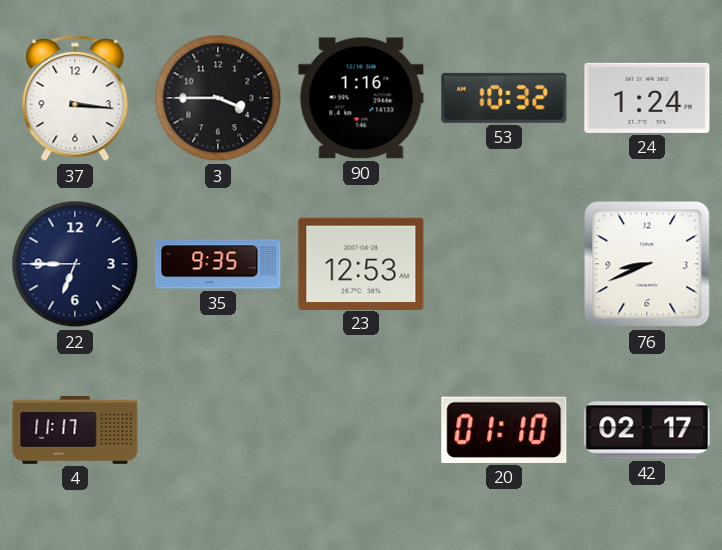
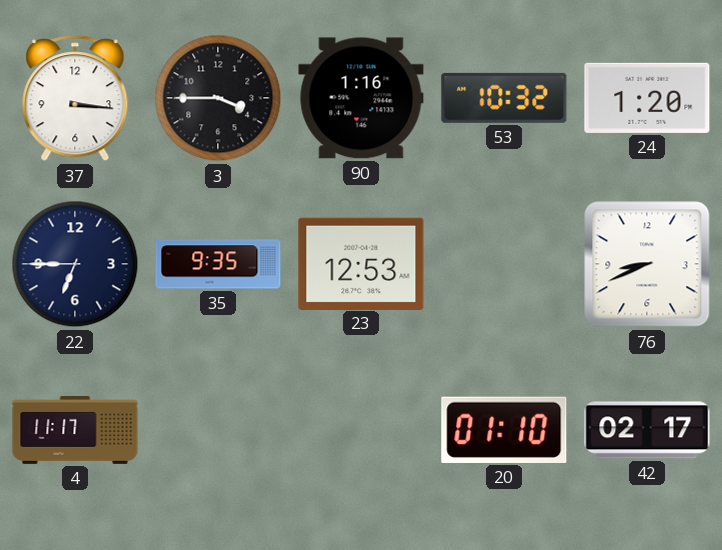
24: 1:24 -> 1:20 (647, 98)
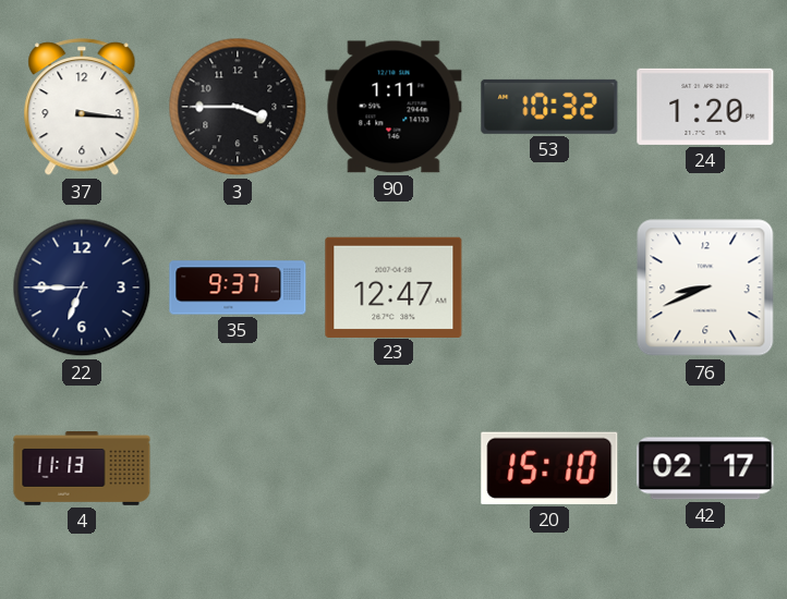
90: 1:16 -> 1:11 (393, 107)
35: 9:35 -> 9:37 (238, 288)
23: 12:53 -> 12:47 (393, 286)
4: 11:17 -> 11:13 (82, 469)
20: 01:10 -> 15:10 (549, 468)
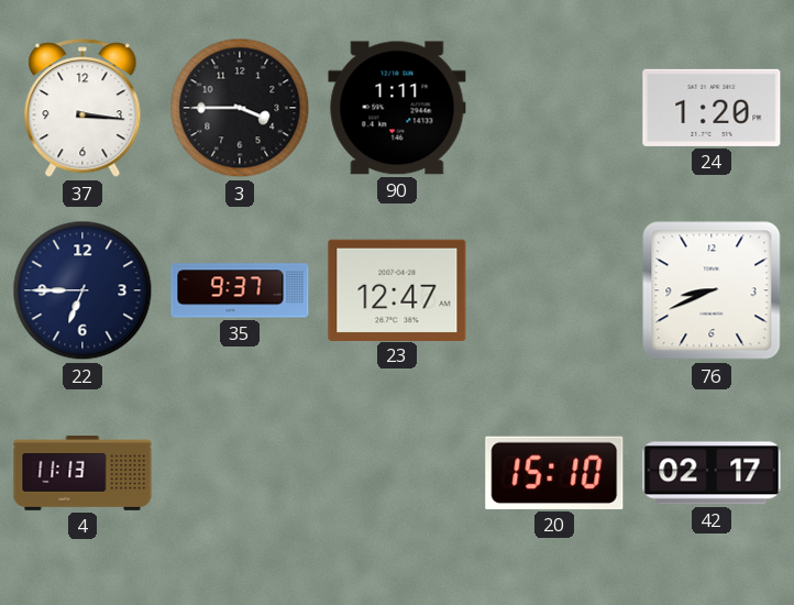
53: 10:32 -> none (549, 107)
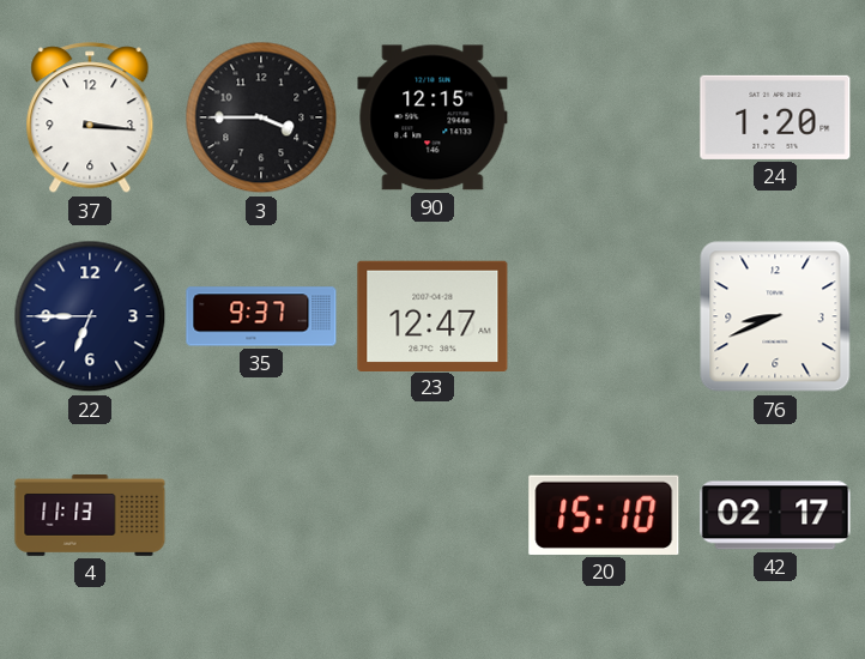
90: 1:11 -> 12:15 (432, 117)
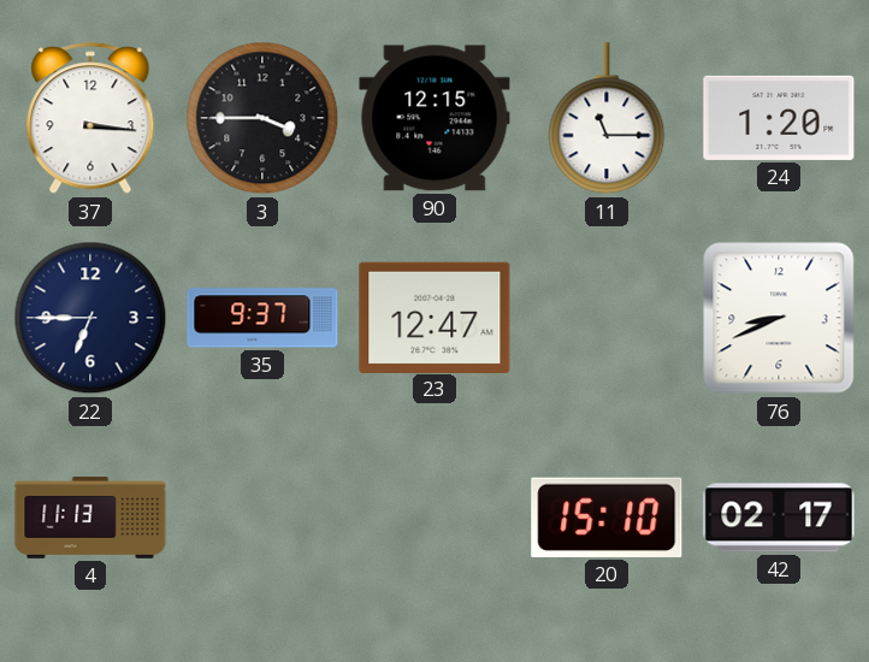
11: none -> 11:15 (607, 119)
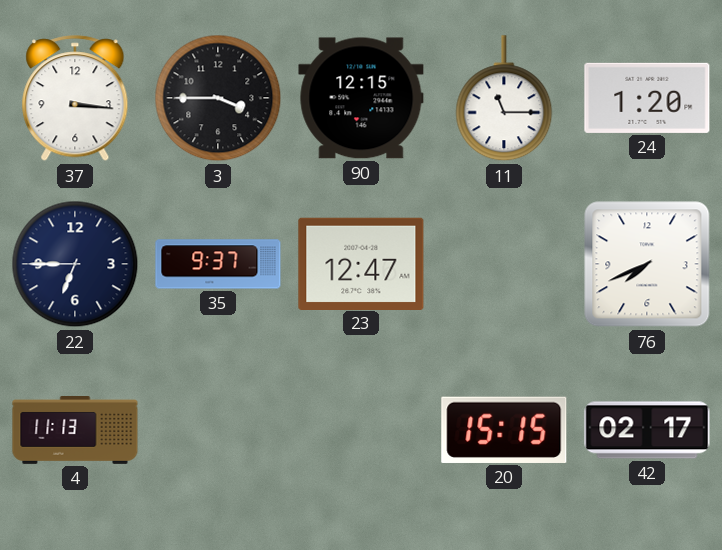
76: 8:41 -> 7:41 (647, 264)
20: 15:10 -> 15:15 (504, 430)
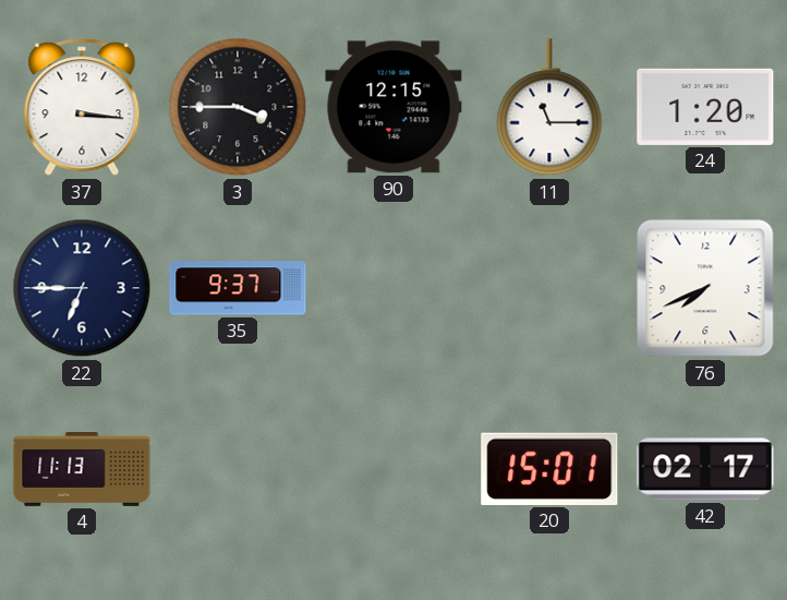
23: 12:47 -> none (361, 263)
20: 15:15 -> 15:01 (549, 469)
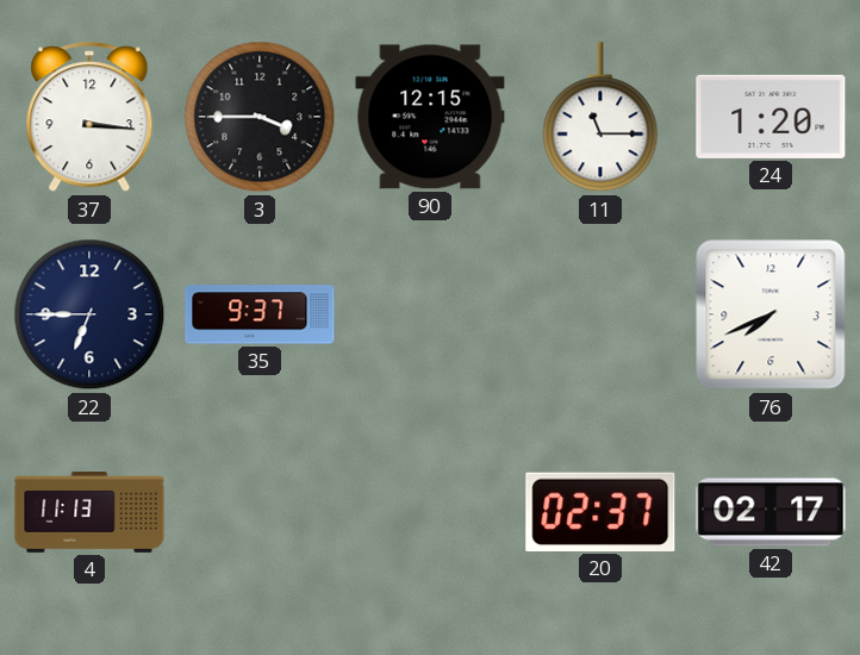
20: 15:01 -> 02:37 (600, 512)
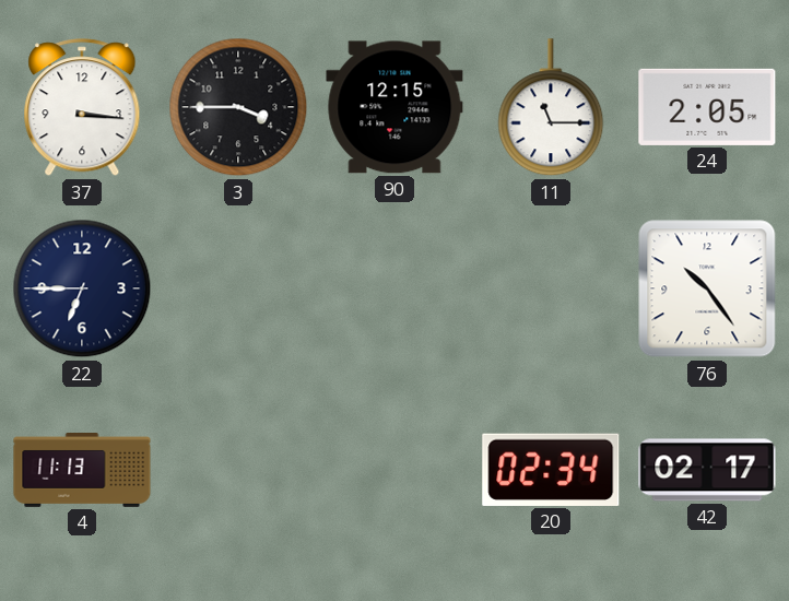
24: 1:20 -> 2:05 (707, 107)
35: 9:37 -> none (260, 314)
76: 7:41 -> 10:24 (707, 288)
20: 02:37 -> 02:34 (551, 470)
